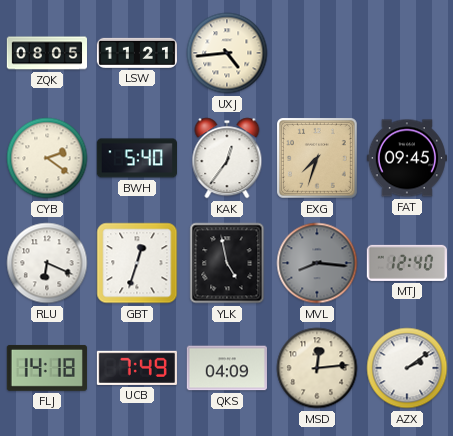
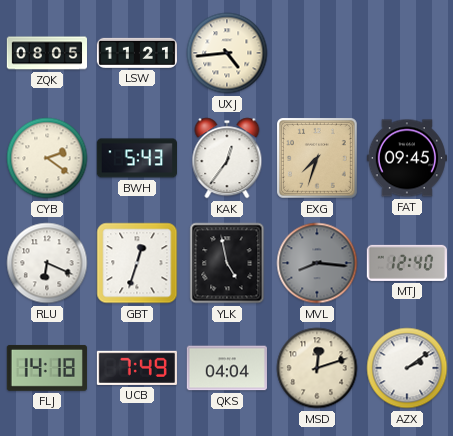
BWH: 5:40 -> 5:43 (136, 158)
QKS: 04:09 -> 04:04 (227, 368)
MSD: 12:14 -> 12:12 (317, 368)
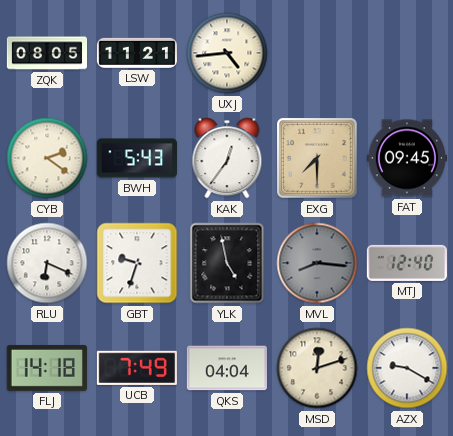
EXG: 7:33 -> 7:30 (318, 159)
GBT: 12:33 -> 9:33 (137, 263)
AZX: 2:09 -> 9:20 (407, 368)
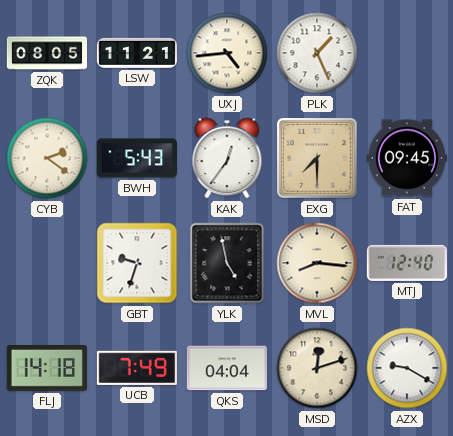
PLK: none -> 1:26 (317, 53)
RLU: 6:19 -> none (47, 263)
MVL dial: grey -> cream (317, 263)
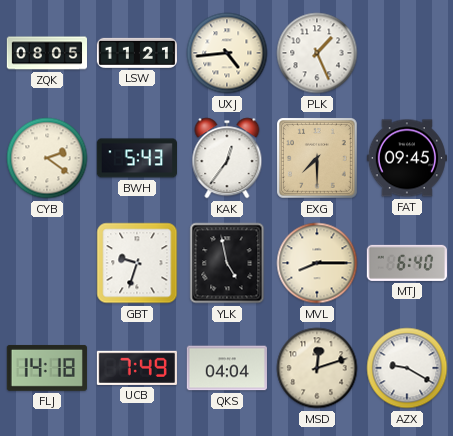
MVL: 8:16 -> 8:15 (317, 263)
MTJ: 12:40 -> 6:40 (407, 263)
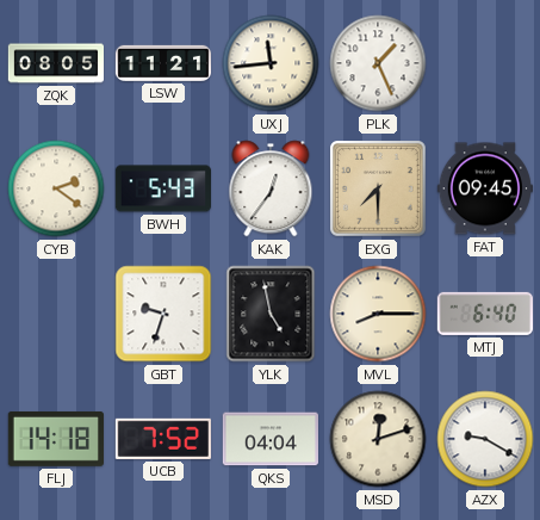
UXJ: 4:44 -> 11:44 (271, 63)
UCB: 7:49 -> 7:52 (163, 439)
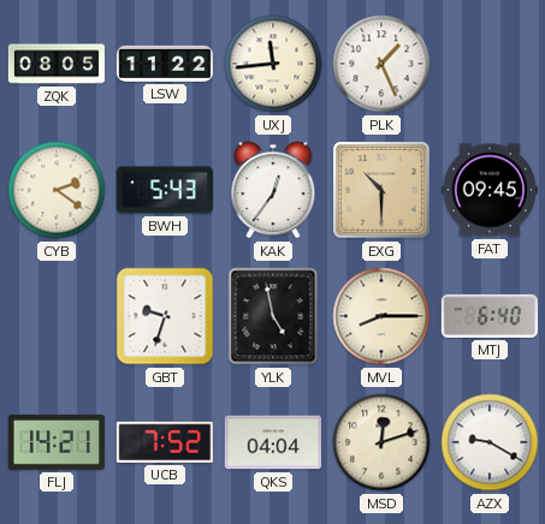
LSW: 11:21 -> 11:22 (164, 64)
EXG: 7:30 -> 10:30 (383, 191)
FLJ: 14:18 -> 14:21 (57, 442)
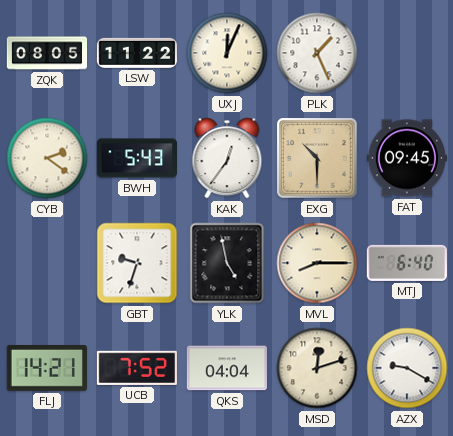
UXJ: 11:44 -> 12:04 (227, 53)
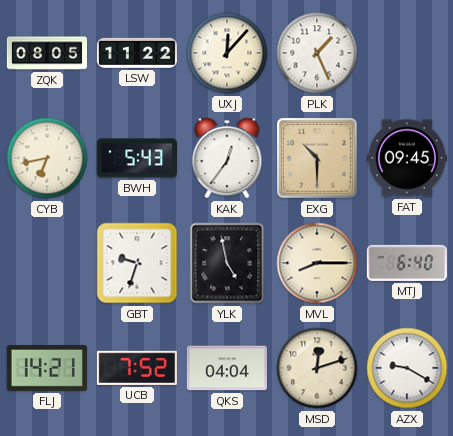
UXJ: 12:04 -> 12:07 (227, 53)
CYB: 2:21 -> 6:43 (47, 158)
